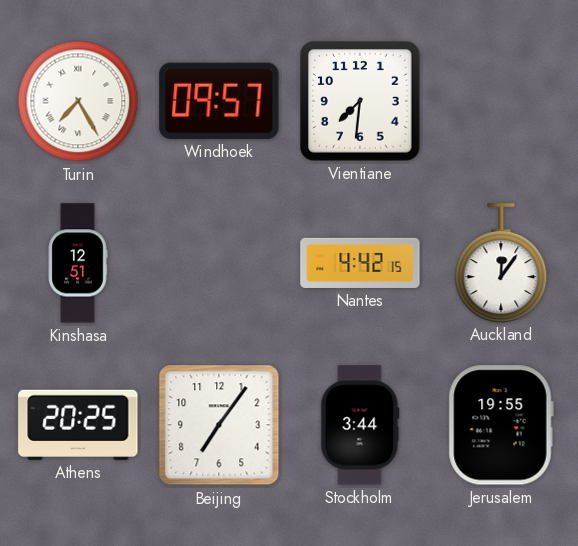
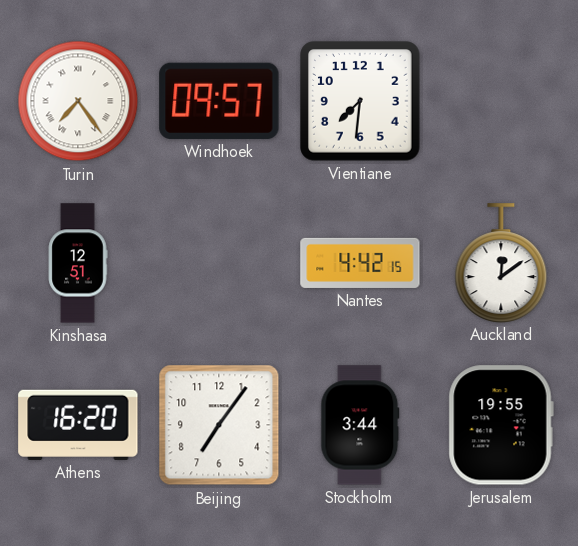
Turin: 7:25 -> 7:24 (78, 101)
Auckland: 12:06 -> 12:09 (501, 263)
Athens: 20:25 -> 16:20 (78, 425)
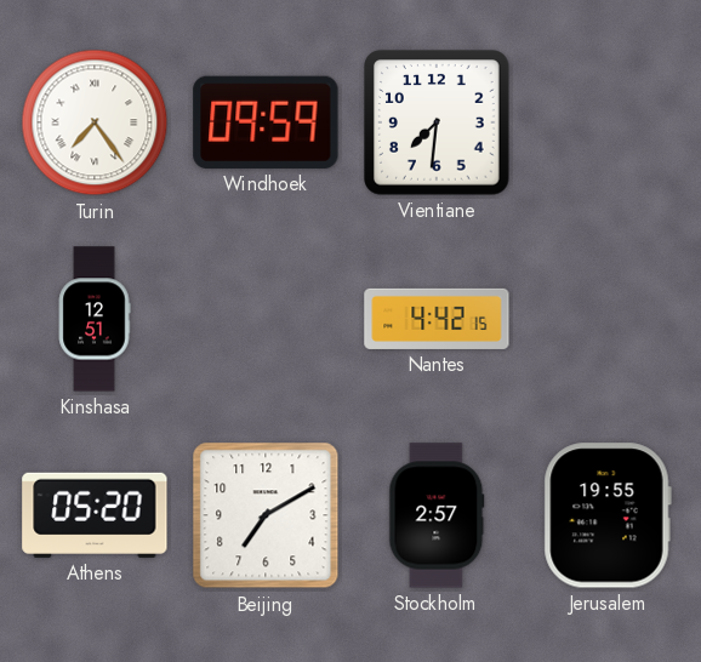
Windhoek: 09:57 -> 09:59 (266, 122)
Auckland: 12:09 -> none (501, 263)
Athens: 16:20 -> 05:20 (95, 515)
Beijing: 7:06 -> 7:10 (266, 515)
Stockholm: 3:44 -> 2:57 (437, 515)
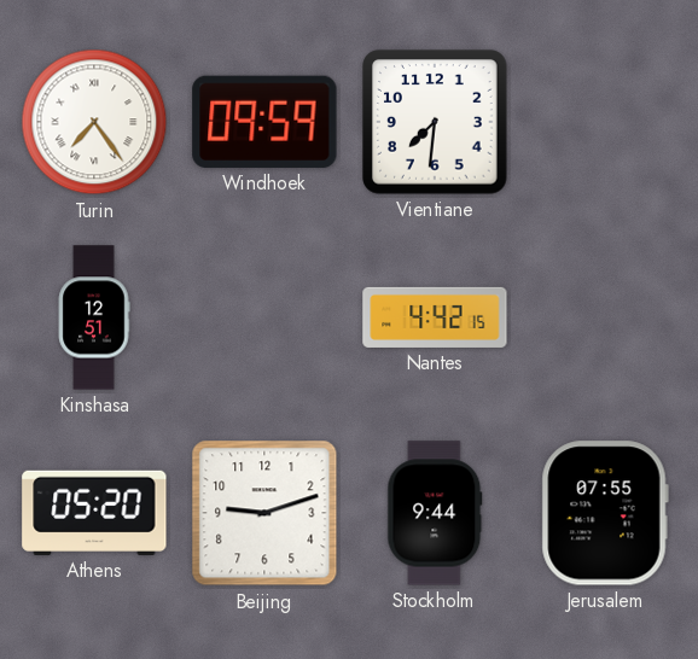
Beijing: 7:10 -> 9:12 (264, 513)
Stockholm: 2:57 -> 9:44 (435, 513)
Jerusalem: 19:55 -> 07:55 (605, 513)
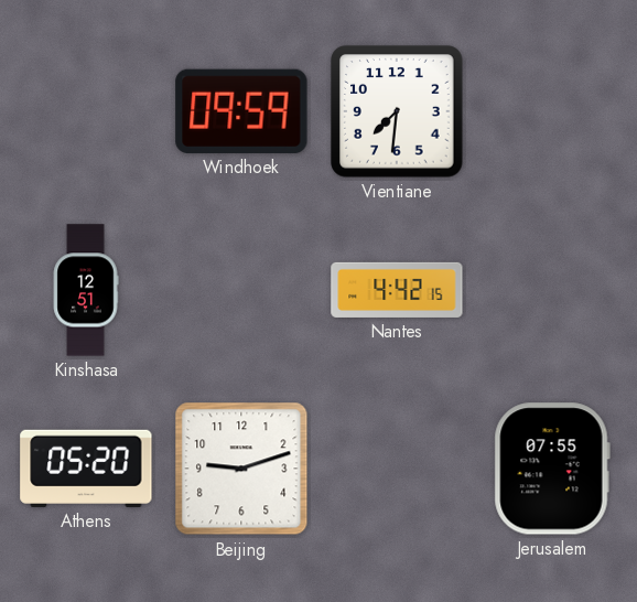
Turin: 7:24 -> none (94, 122)
Stockholm: 9:44 -> none (435, 513)
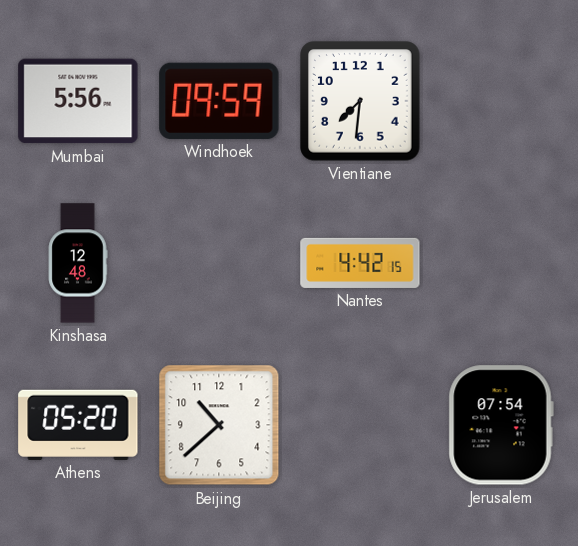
Mumbai: none -> 5:56 (78, 101)
Kinshasa: 12:51 -> 12:48 (78, 263)
Beijing: 9:12 -> 10:38 (219, 425)
Jerusalem: 07:55 -> 07:54 (501, 425)
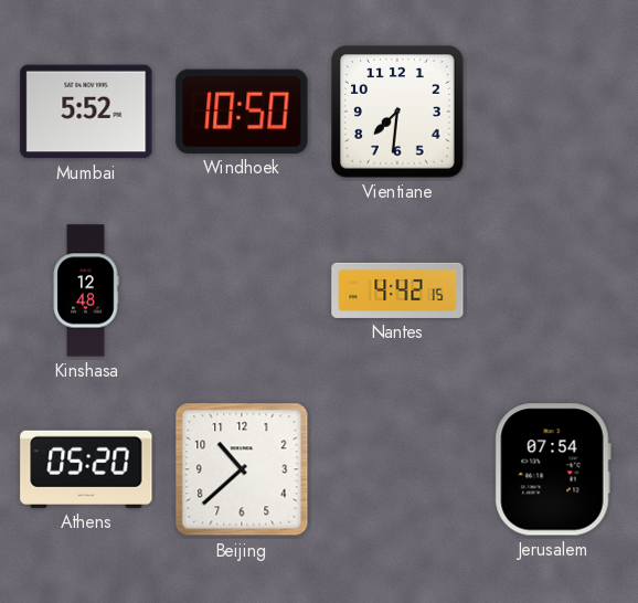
Mumbai: 5:56 -> 5:52 (86, 112)
Windhoek: 09:59 -> 10:50 (242, 112)
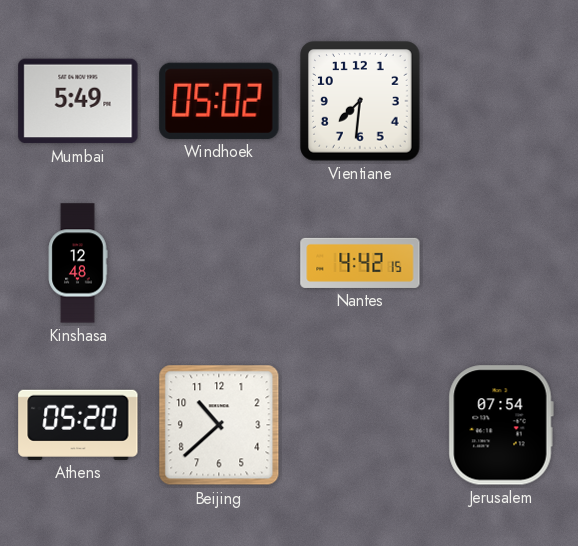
Mumbai: 5:52 -> 5:49 (78, 101)
Windhoek: 10:50 -> 05:02 (219, 101)
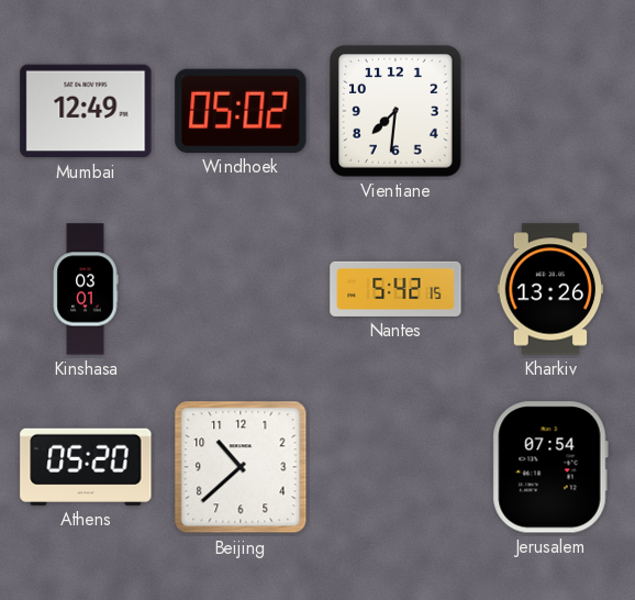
Mumbai: 5:49 -> 12:49 (86, 111)
Kinshasa: 12:48 -> 03:01 (86, 289)
Nantes: 4:42 -> 5:42 (396, 289)
Kharkiv: none -> 13:26 (550, 289)
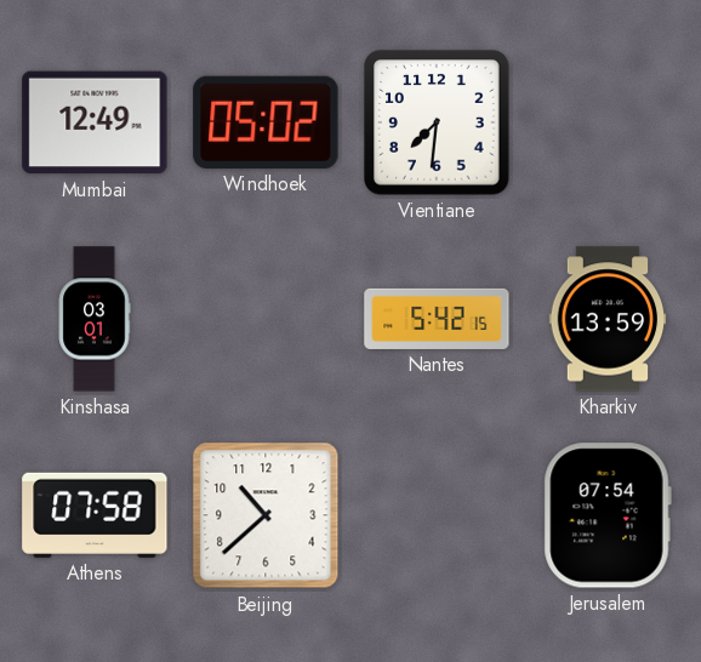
Kharkiv: 13:26 -> 13:59 (608, 319)
Athens: 05:20 -> 07:58 (95, 515)
